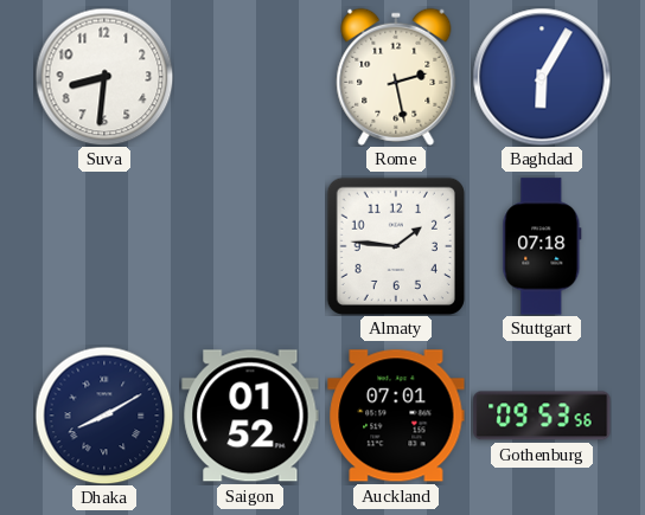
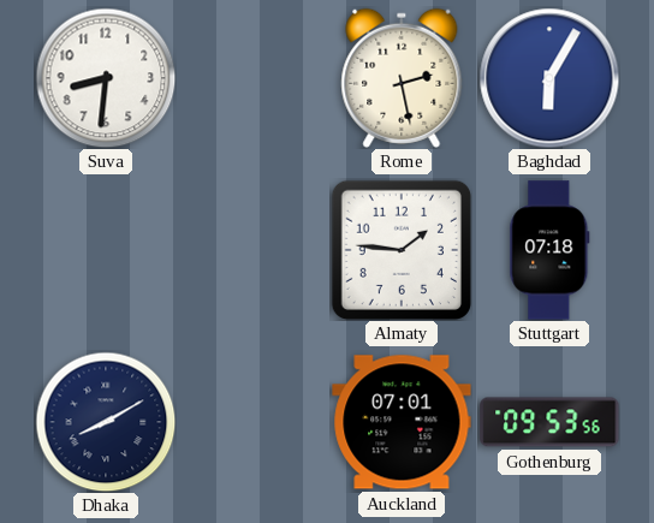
Saigon: 01:52 -> none (250, 416)
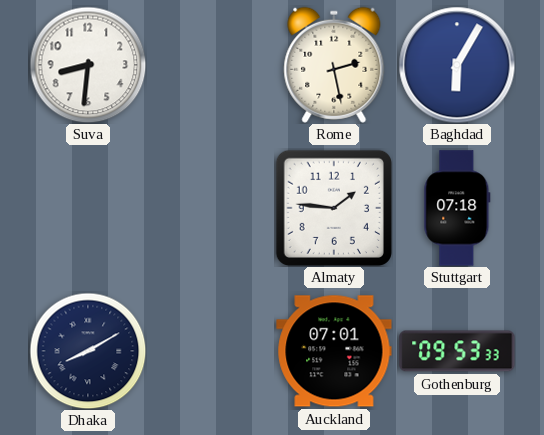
Gothenburg: 09:53:56 -> 09:53:33 (457, 351)
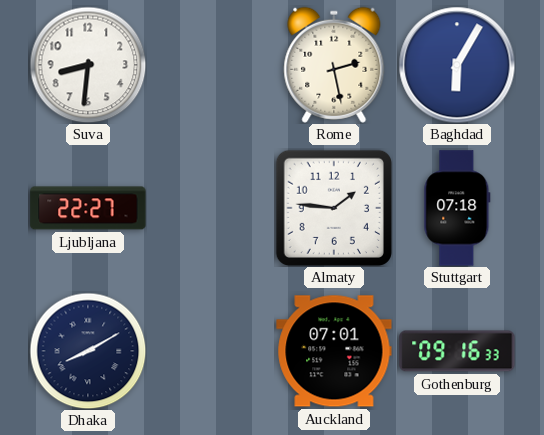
Ljubljana: none -> 22:27 (88, 208)
Gothenburg: 09:53 -> 09:16 (457, 351)
